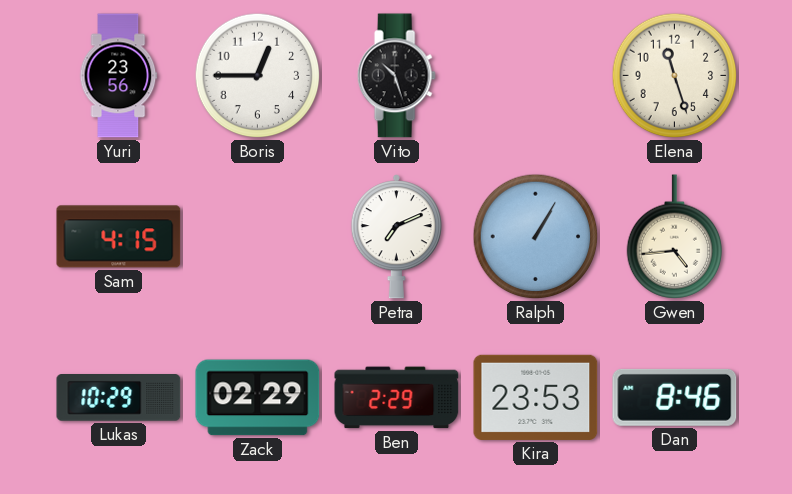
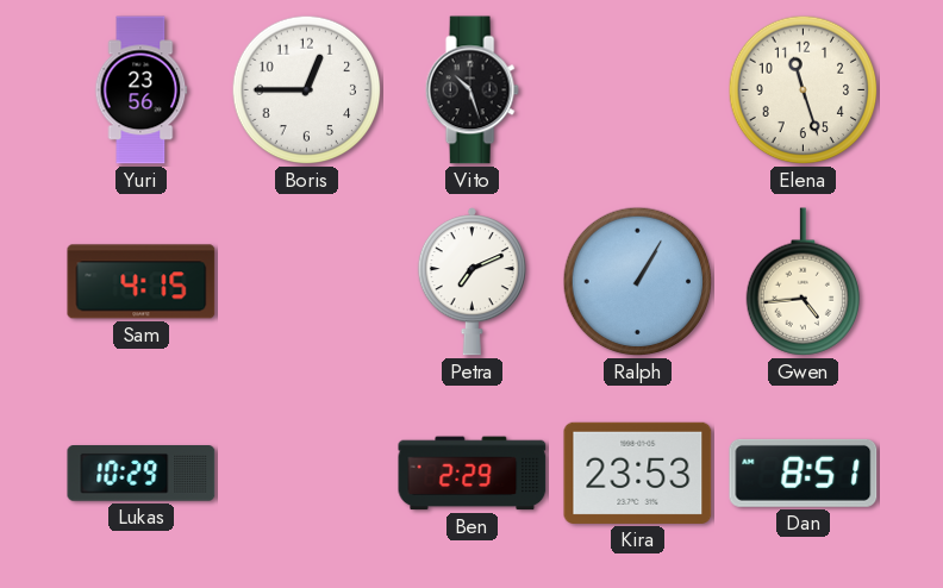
Zack: 02:29 -> none (258, 398)
Dan: 8:46 -> 8:51 (804, 473)
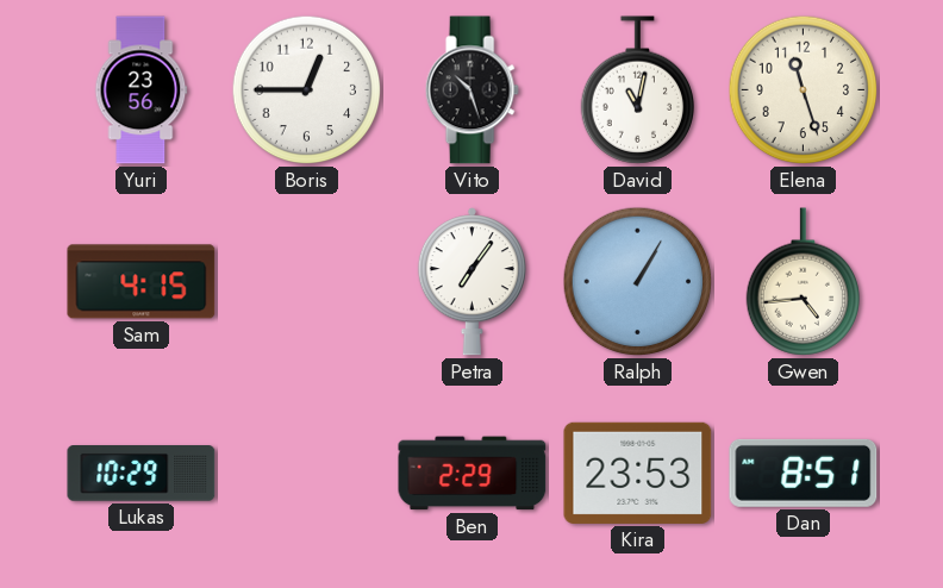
David: none -> 11:02 (638, 90)
Petra: 7:11 -> 7:06 (472, 282)
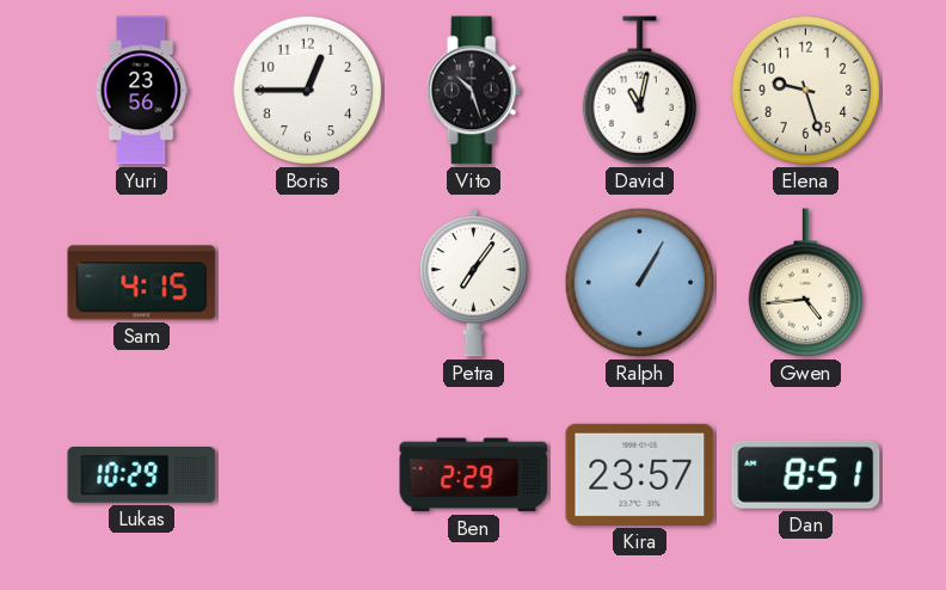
Elena: 11:27 -> 9:27 (806, 91)
Kira: 23:53 -> 23:57 (640, 474)
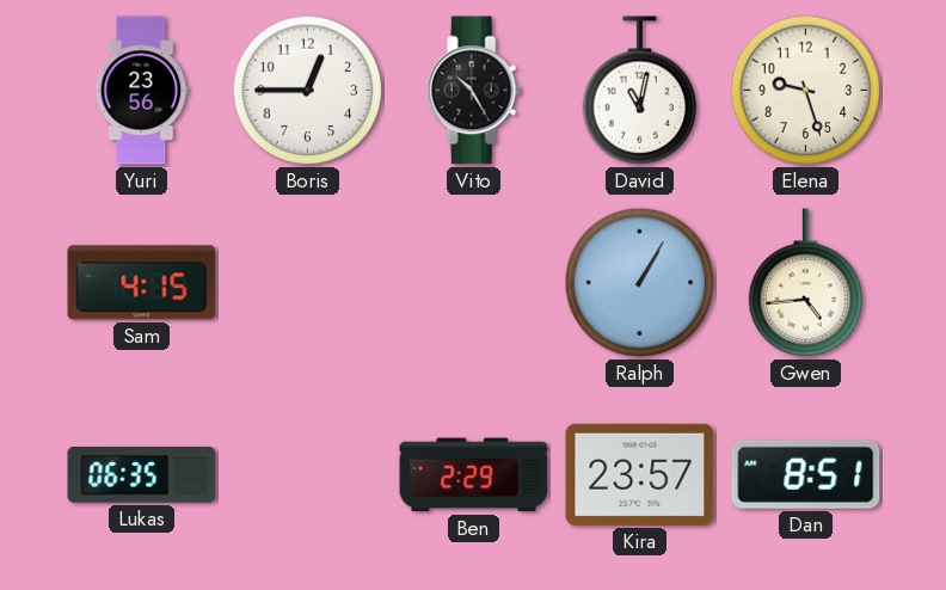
Vito: 10:27 -> 10:25 (473, 91)
Petra: 7:06 -> none (473, 283)
Lukas: 10:29 -> 06:35 (142, 475)
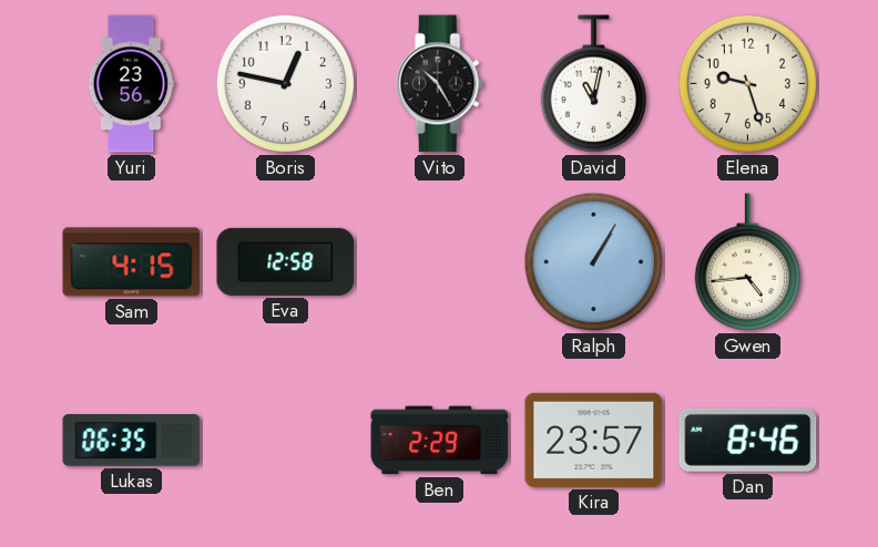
Boris: 12:45 -> 12:47 (286, 84)
Eva: none -> 12:58 (286, 261)
Dan: 8:51 -> 8:46 (748, 440)
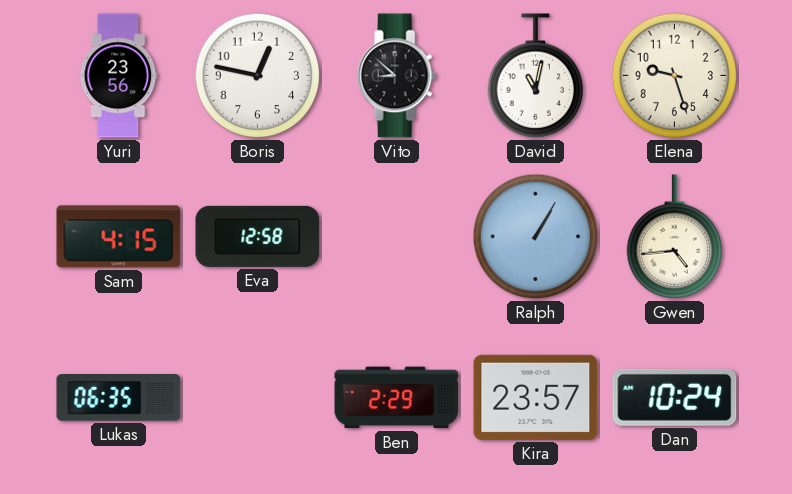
Vito: 10:25 -> 8:52 (396, 76)
Dan: 8:46 -> 10:24 (675, 397)
